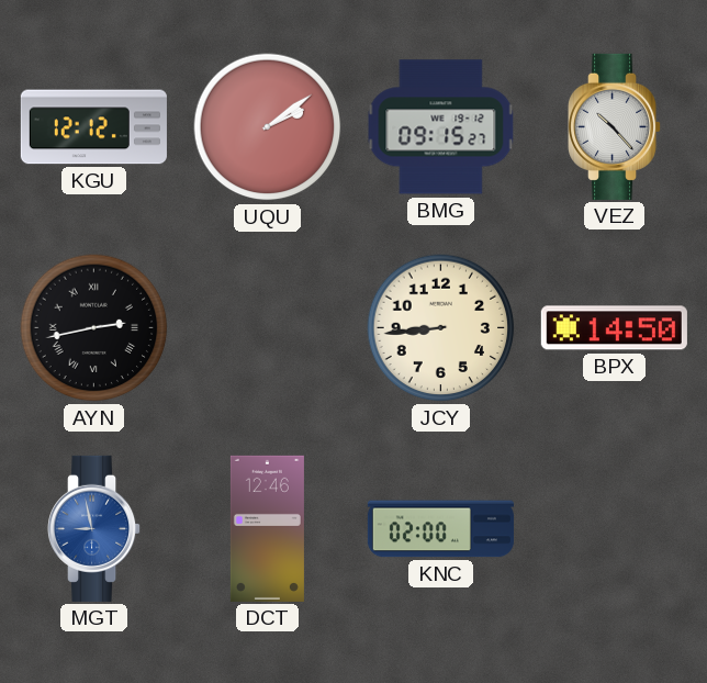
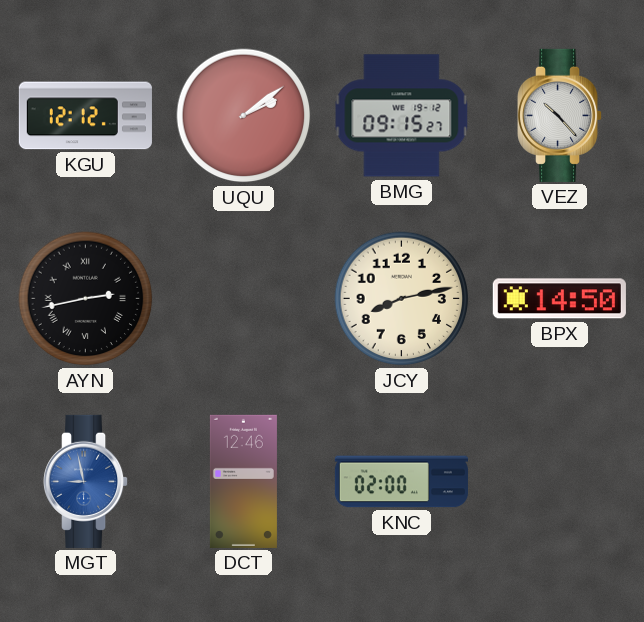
JCY: 8:44 -> 8:13 (402, 299)
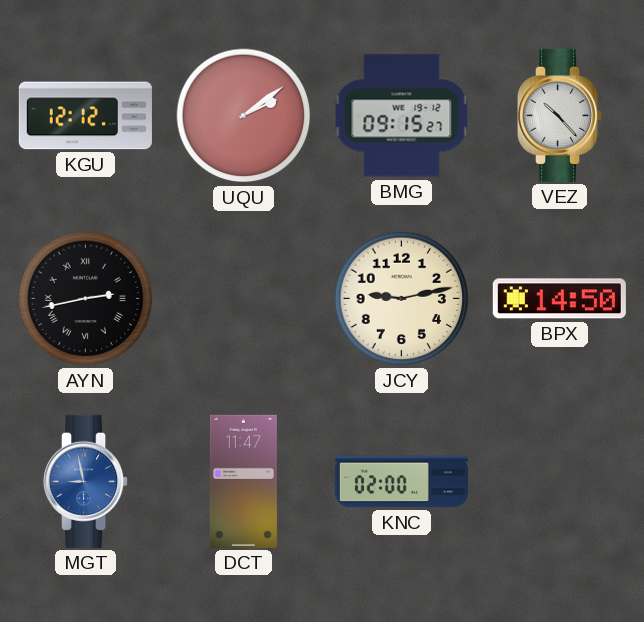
JCY: 8:13 -> 9:13 (402, 299)
DCT: 12:46 -> 11:47 (243, 481)
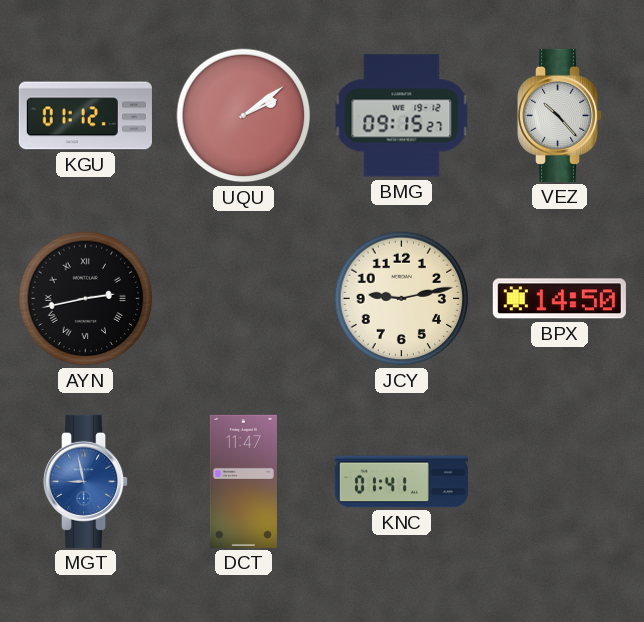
KGU: 12:12 -> 01:12 (85, 116)
KNC: 02:00 -> 01:41 (401, 482)
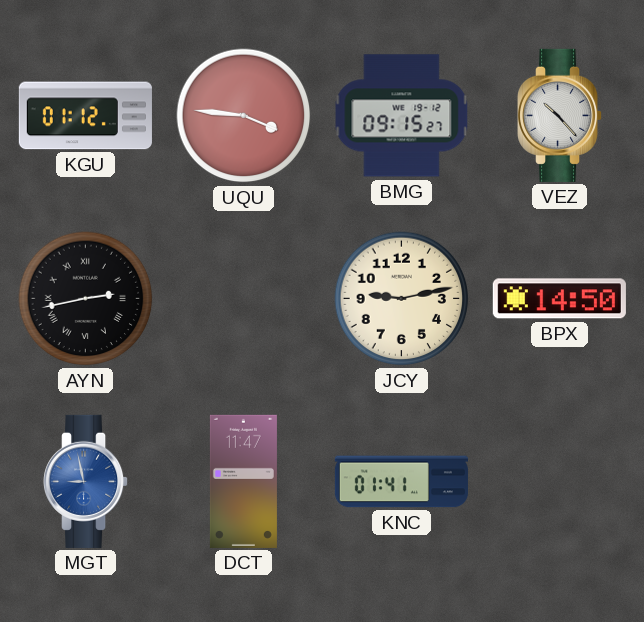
UQU: 2:09 -> 3:46 (244, 116)
